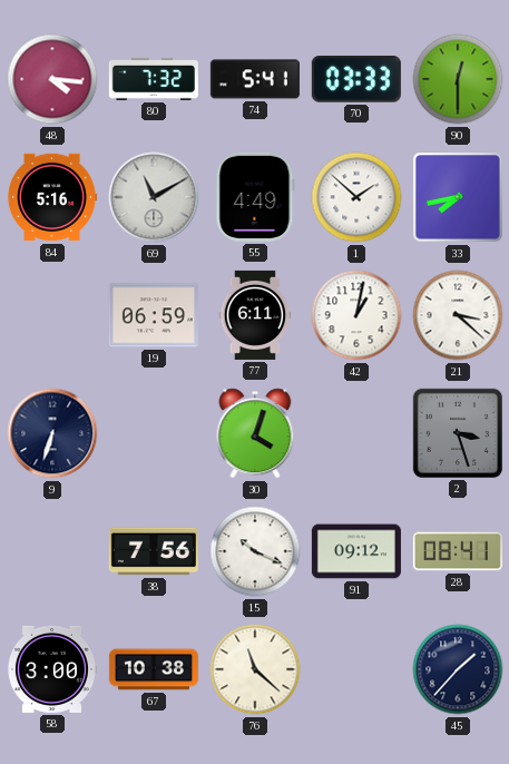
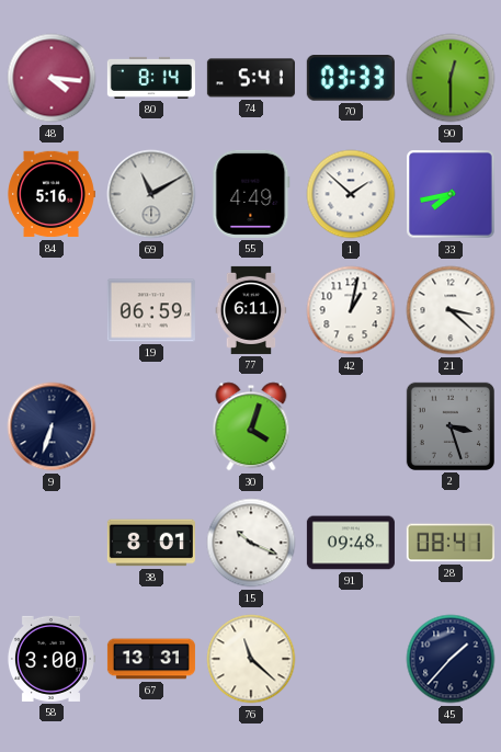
80: 7:32 -> 8:14 (151, 78)
38: 7:56 -> 8:01 (151, 543)
91: 09:12 -> 09:48 (351, 543)
67: 10:38 -> 13:31 (151, 659)
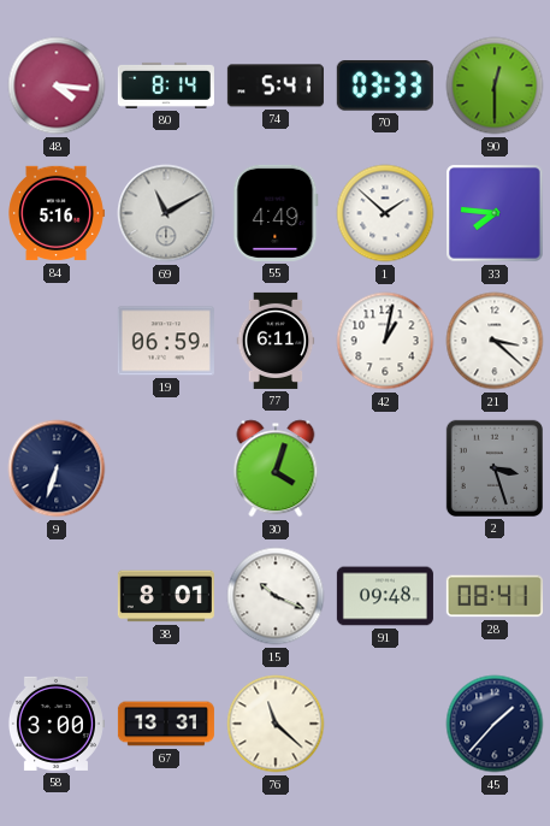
33: 7:43 -> 7:46 (495, 213)
